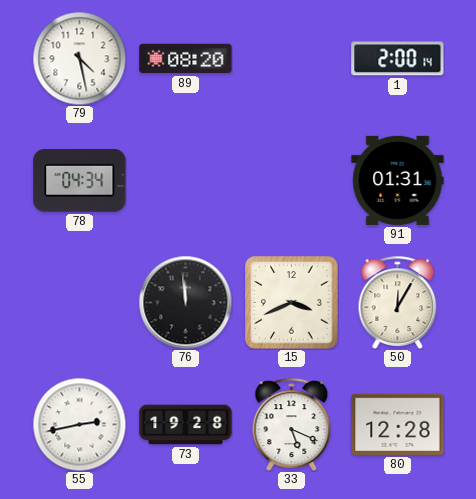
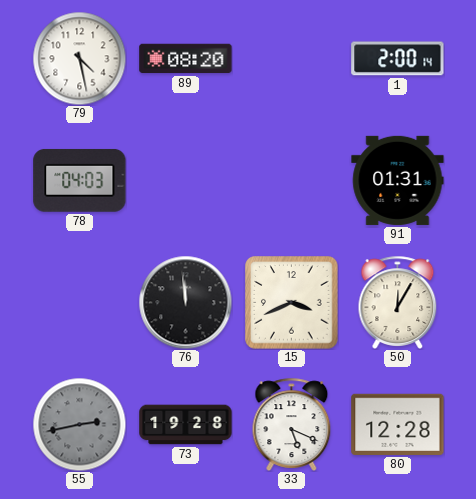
78: 04:34 -> 04:03 (80, 180)
55 dial: white -> grey (79, 424)
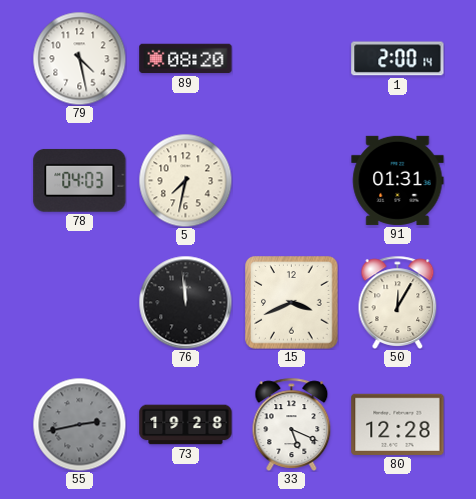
5: none -> 7:32 (185, 180)
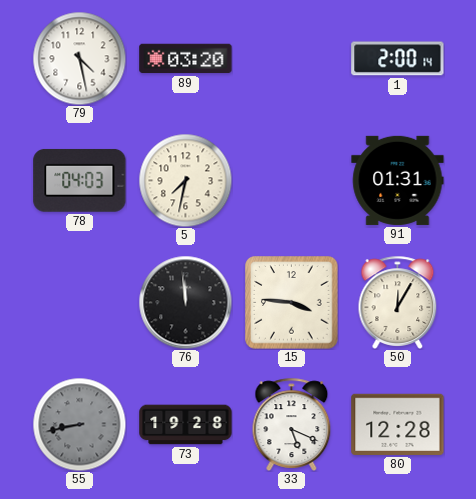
89: 08:20 -> 03:20 (186, 59)
15: 3:41 -> 3:46 (292, 303)
55: 2:43 -> 8:43 (79, 424)
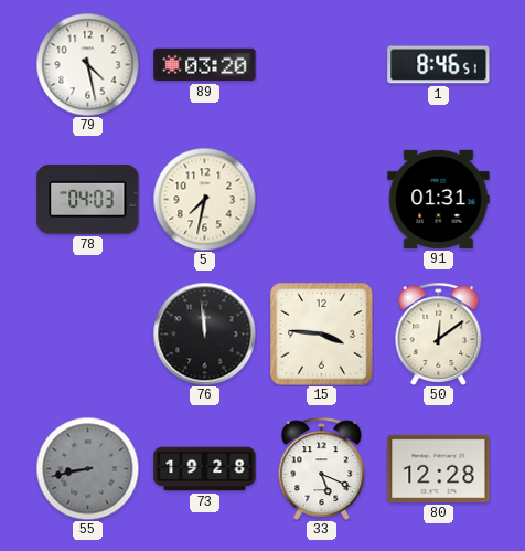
1: 2:00 -> 8:46 (439, 65)
50: 12:05 -> 12:09 (439, 333)
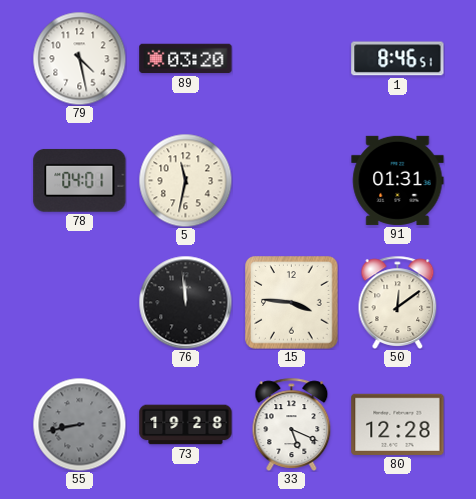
78: 04:03 -> 04:01 (80, 180)
5: 7:32 -> 11:32 (185, 180)
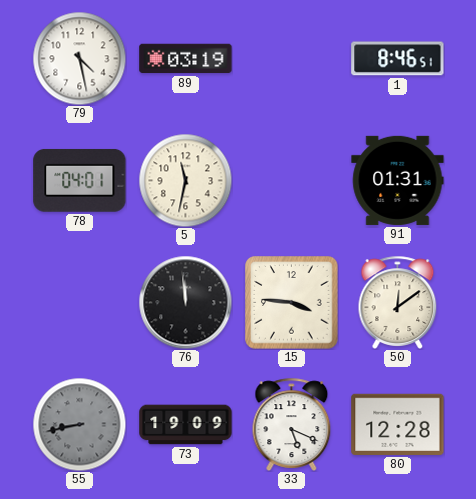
89: 03:20 -> 03:19 (186, 59)
73: 19:28 -> 19:09 (186, 425)
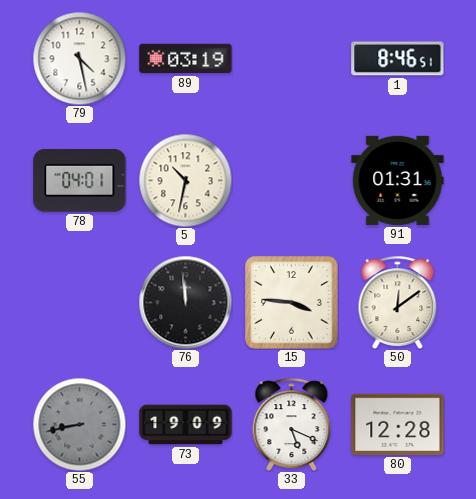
5: 11:32 -> 10:32 (185, 180)
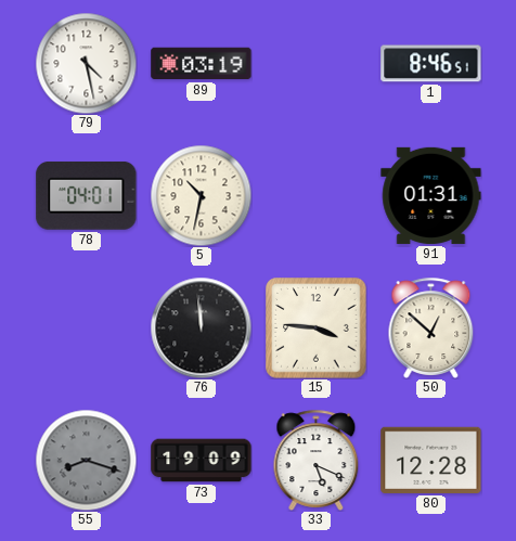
50: 12:09 -> 12:52 (431, 327)
55: 8:43 -> 8:18 (86, 460)
